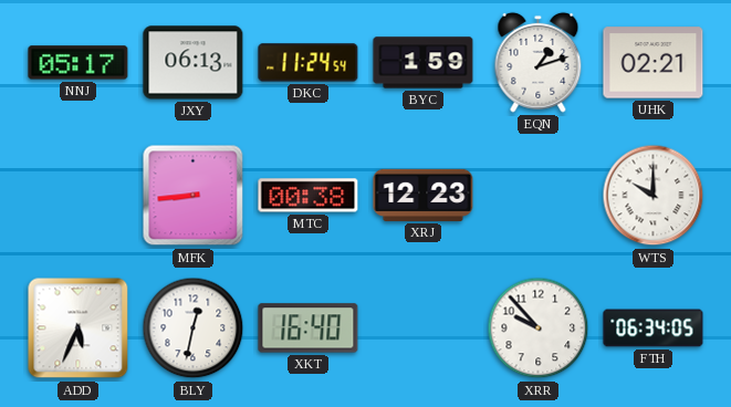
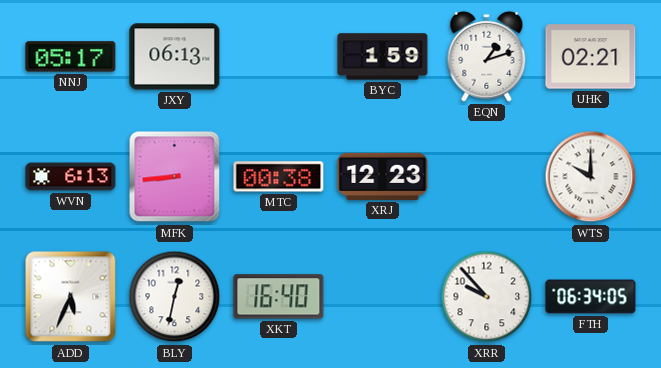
DKC: 11:24 -> none (309, 63)
WVN: none -> 6:13 (71, 177)
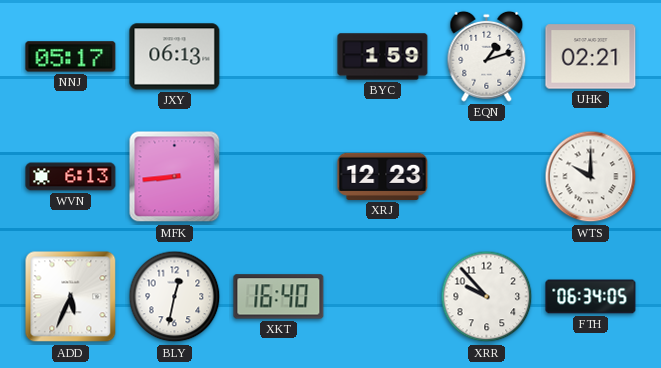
MTC: 00:38 -> none (279, 177)
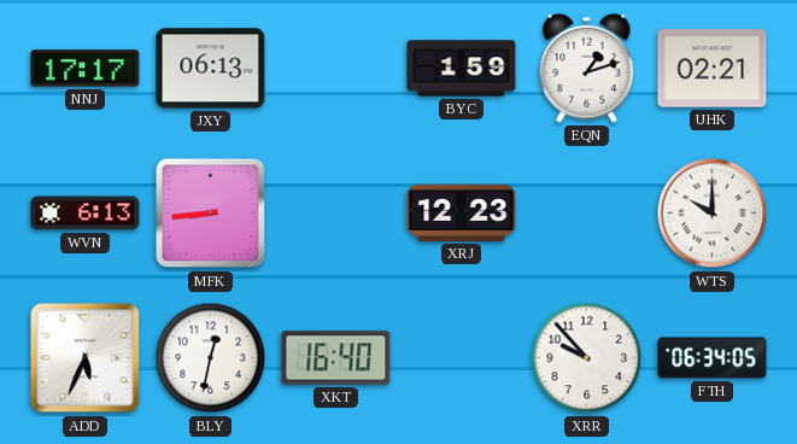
NNJ: 05:17 -> 17:17 (86, 69)
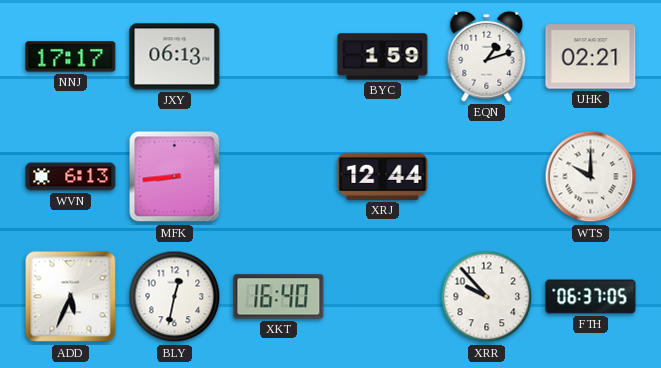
XRJ: 12:23 -> 12:44 (383, 176)
FTH: 06:34 -> 06:37 (591, 297)
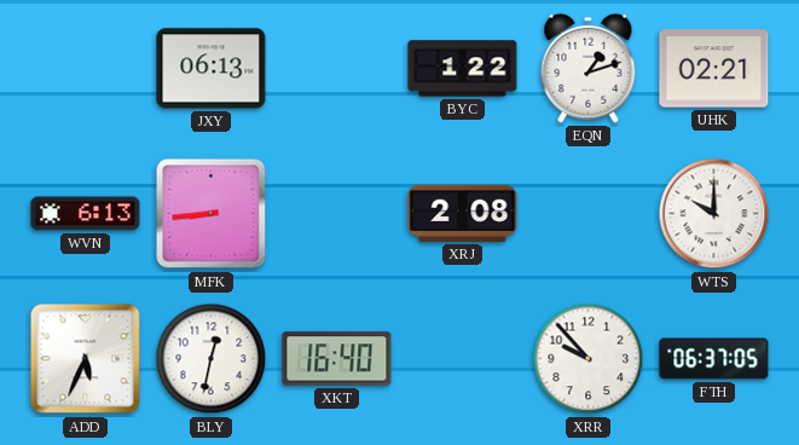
NNJ: 17:17 -> none (71, 57)
BYC: 1:59 -> 1:22 (463, 69)
XRJ: 12:44 -> 2:08 (463, 213)
